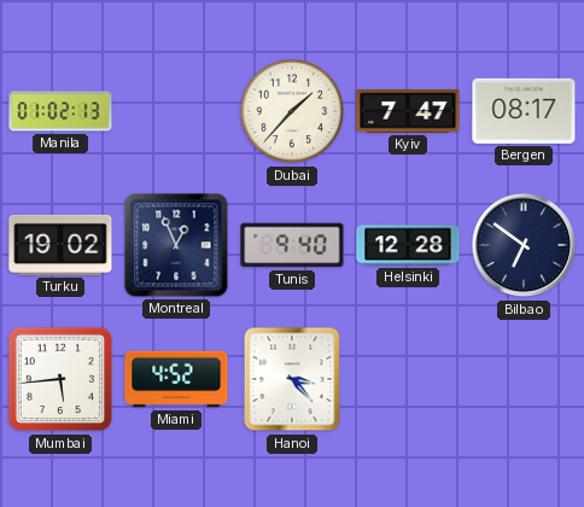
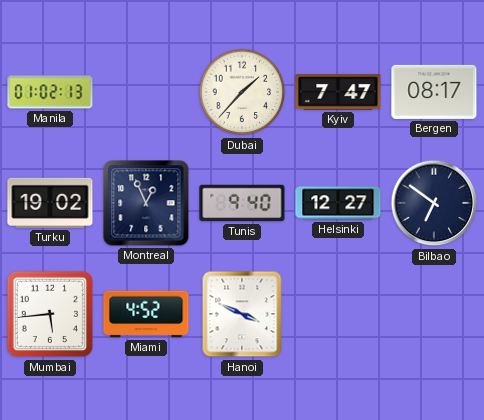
Helsinki: 12:28 -> 12:27 (338, 203)
Hanoi: 3:23 -> 3:49 (242, 314)
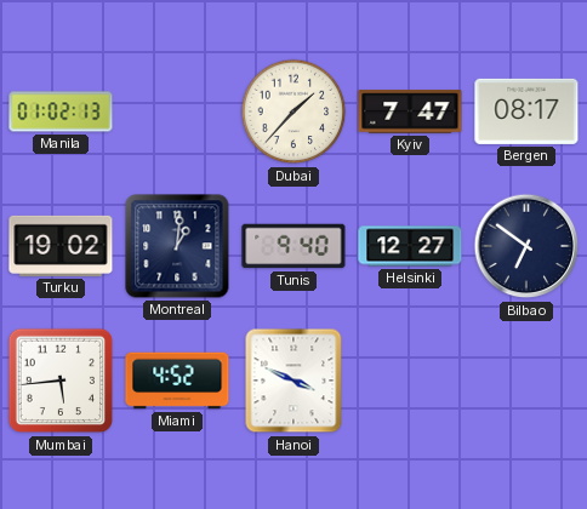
Montreal: 12:56 -> 1:01 (177, 246)
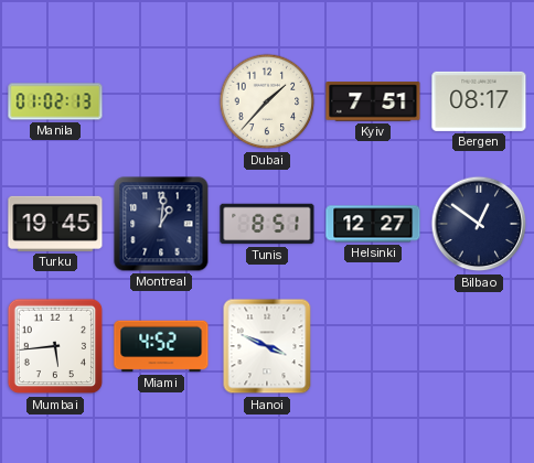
Kyiv: 7:47 -> 7:51 (373, 101)
Turku: 19:02 -> 19:45 (55, 224)
Tunis: 9:40 -> 8:51 (267, 224)
Bilbao: 6:51 -> 12:51 (479, 224)
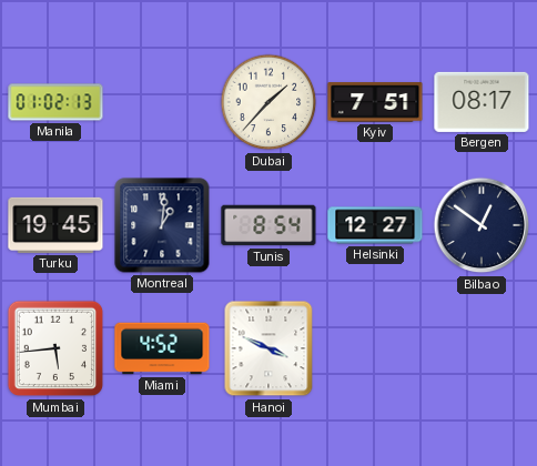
Tunis: 8:51 -> 8:54 (268, 225)
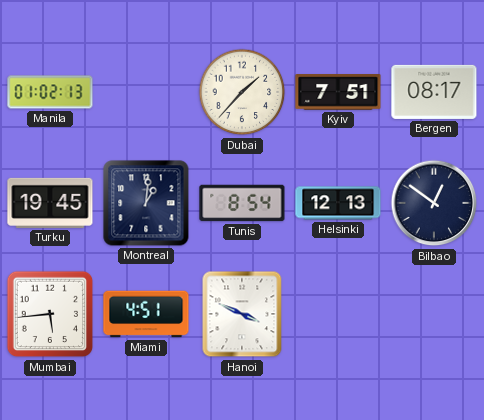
Helsinki: 12:27 -> 12:13 (338, 203)
Miami: 4:52 -> 4:51 (146, 314)
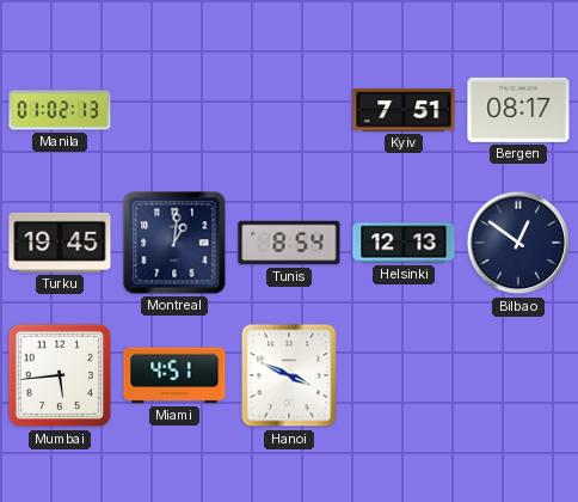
Dubai: 1:37 -> none (242, 92)
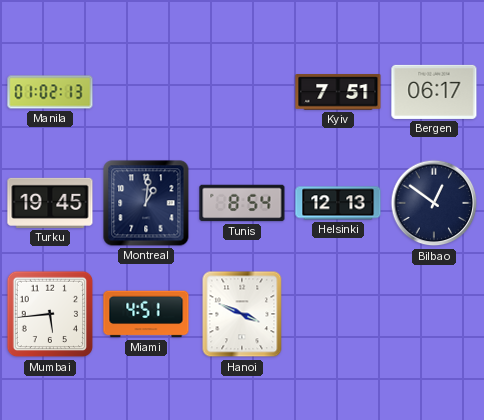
Bergen: 08:17 -> 06:17 (434, 92)
